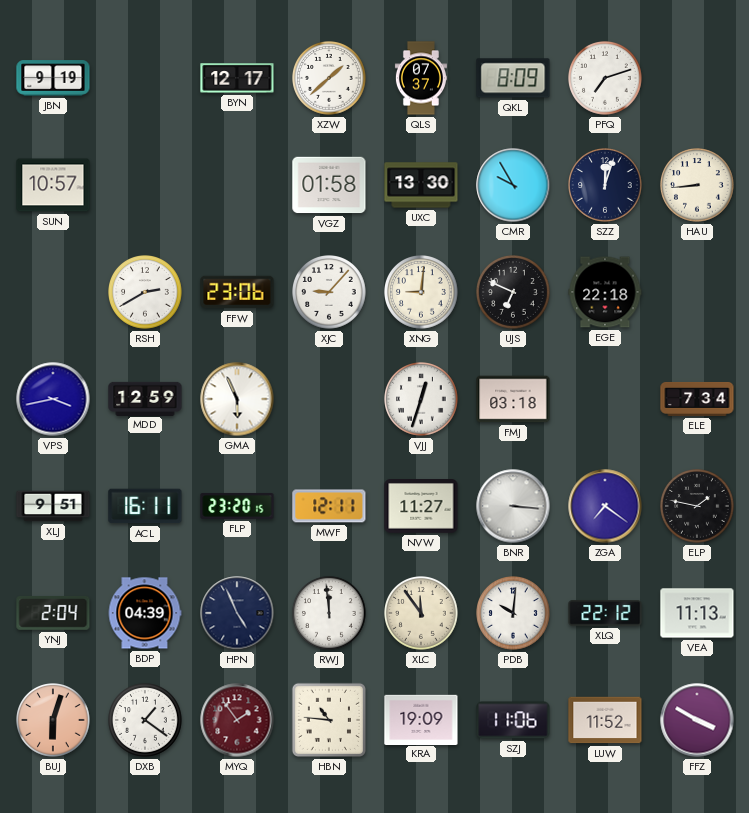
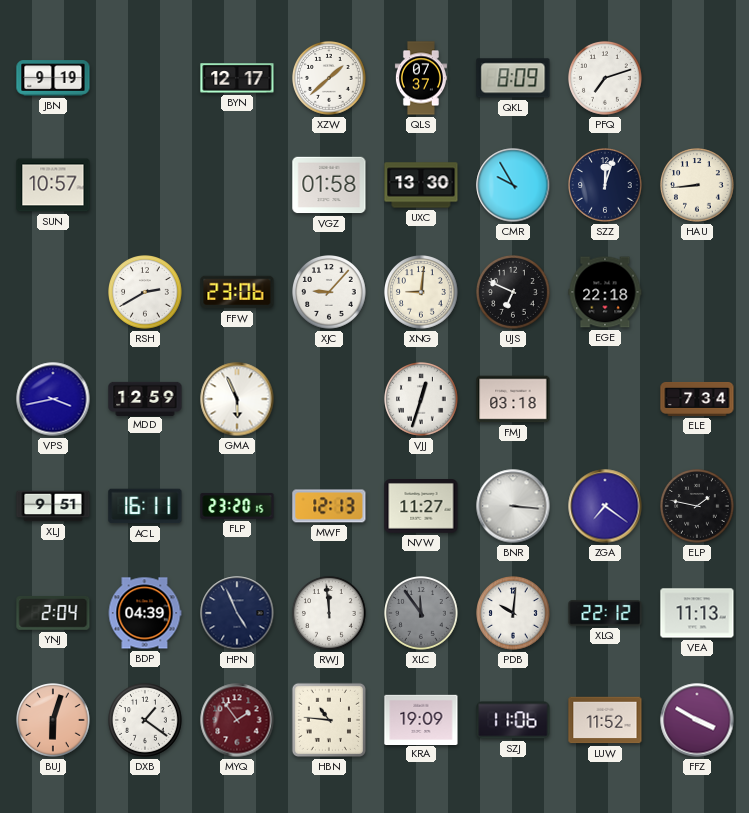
MWF: 12:11 -> 12:13 (329, 506)
XLC dial: cream -> grey (421, 613)
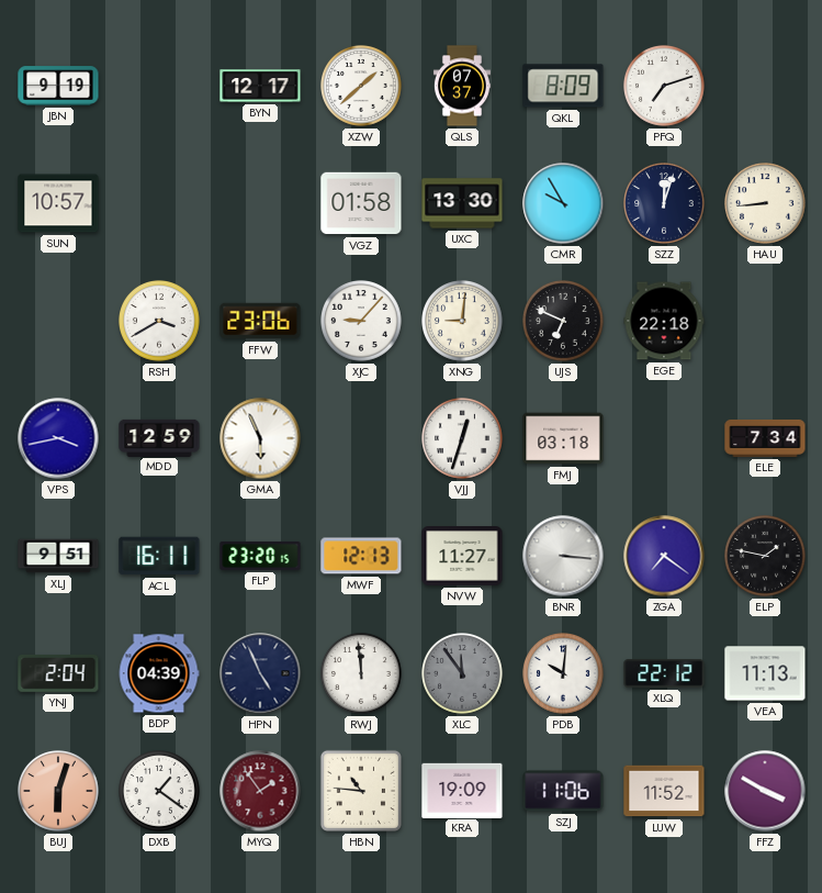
RSH: 2:40 -> 3:40 (159, 321)
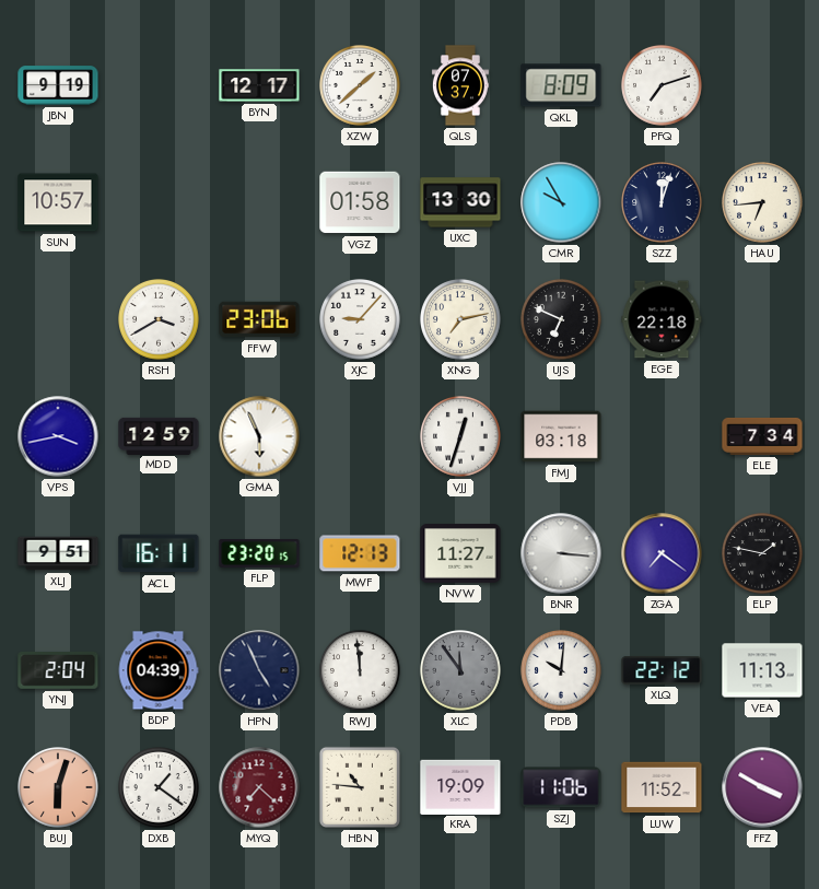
HAU: 8:44 -> 6:44 (762, 202)
XNG: 9:01 -> 7:13 (460, 319)
MYQ: 1:54 -> 7:22 (259, 787)
